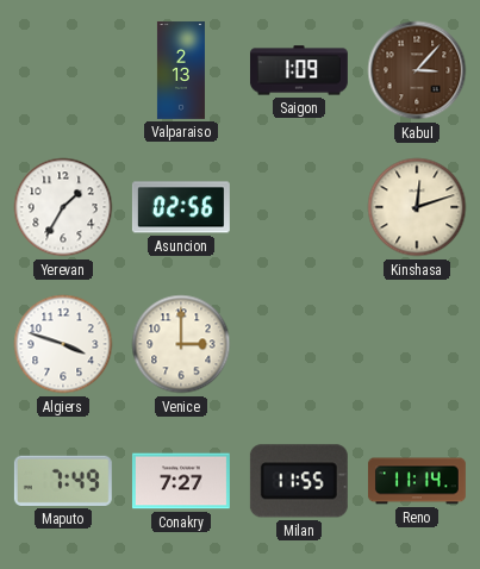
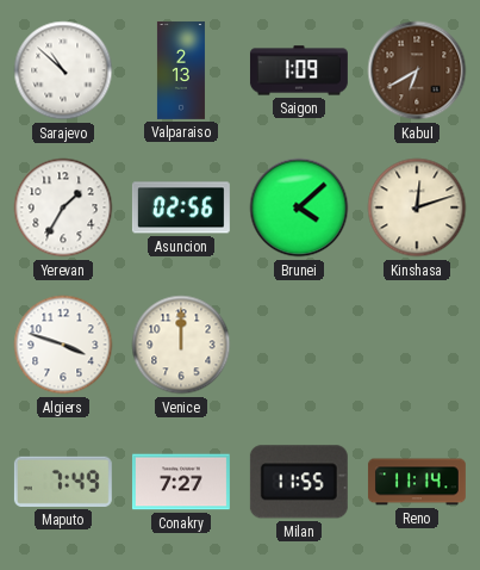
Sarajevo: none -> 10:52 (63, 70)
Kabul: 3:07 -> 6:40 (417, 70)
Brunei: none -> 4:08 (299, 207)
Venice: 3:00 -> 12:00 (181, 345)
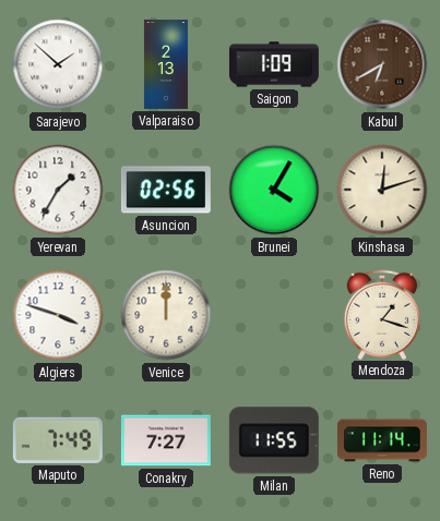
Sarajevo: 10:52 -> 1:52 (58, 64)
Brunei: 4:08 -> 4:05 (274, 190)
Mendoza: none -> 1:18 (381, 314)
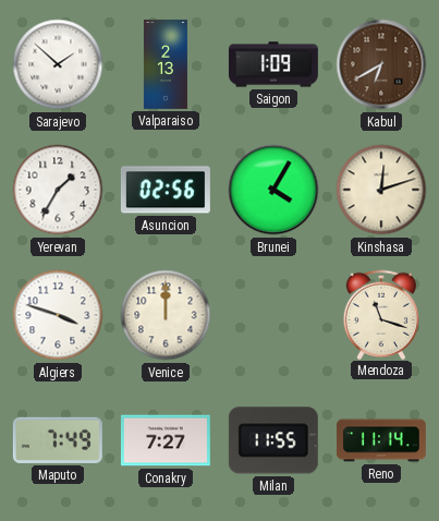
Mendoza: 1:18 -> 11:18 (380, 314)
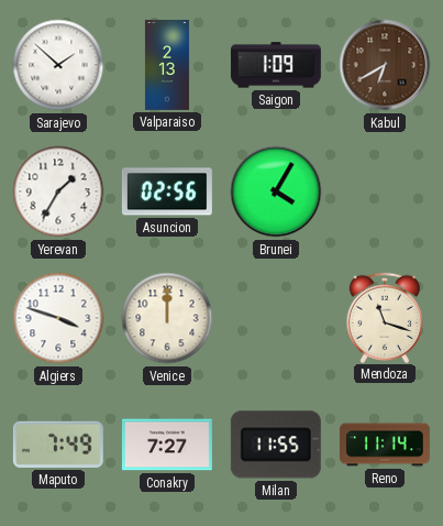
Kinshasa: 12:12 -> none (381, 190)
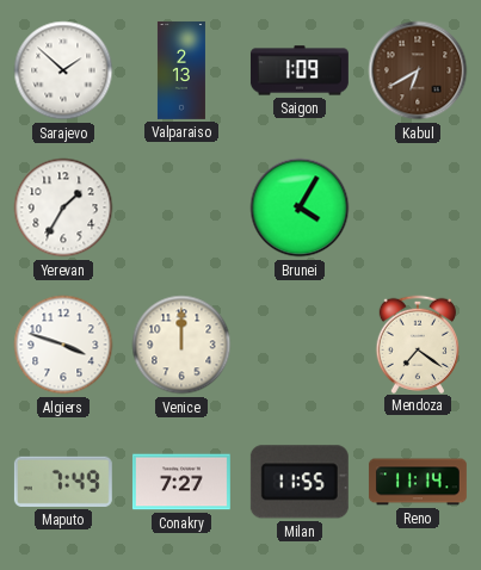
Asuncion: 02:56 -> none (167, 191)
Mendoza: 11:18 -> 7:21 (417, 343)
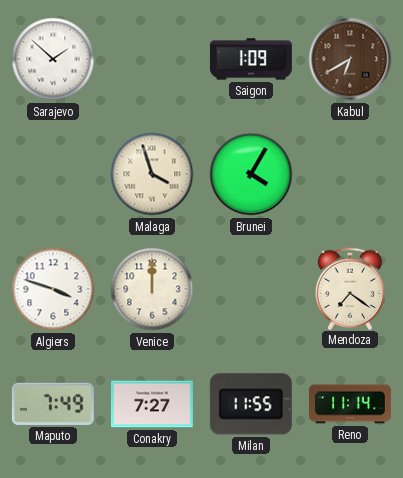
Valparaiso: 2:13 -> none (181, 70)
Yerevan: 1:35 -> none (63, 207)
Malaga: none -> 3:57 (152, 174)
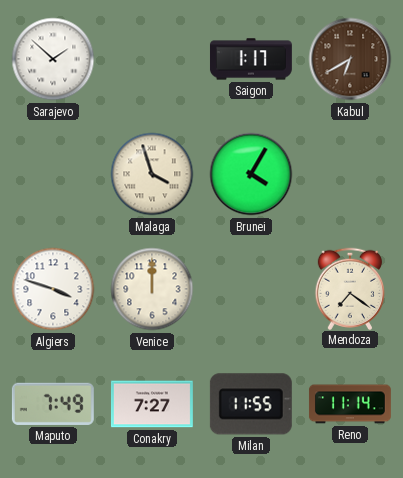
Saigon: 1:09 -> 1:17 (251, 59)
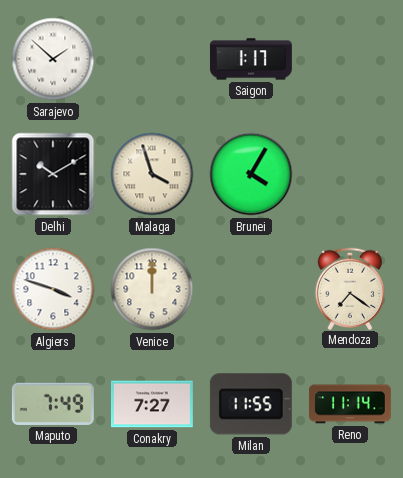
Kabul: 6:40 -> none (350, 59)
Delhi: none -> 10:10 (53, 174)
